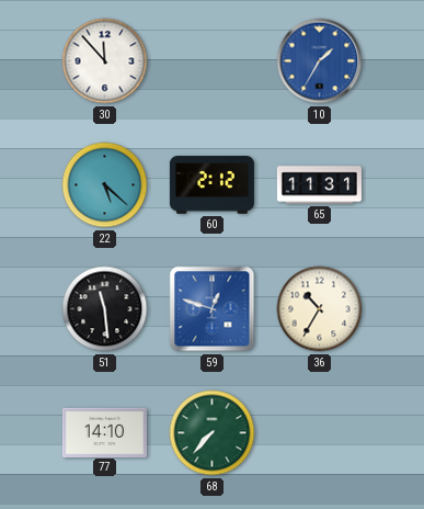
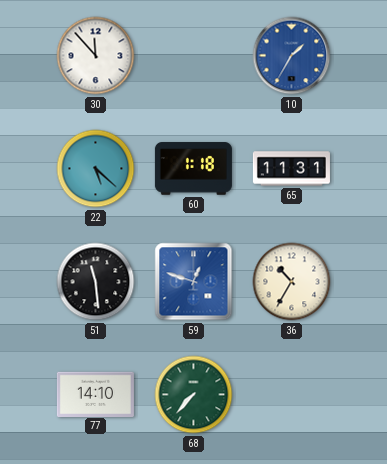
60: 2:12 -> 1:18 (193, 169)
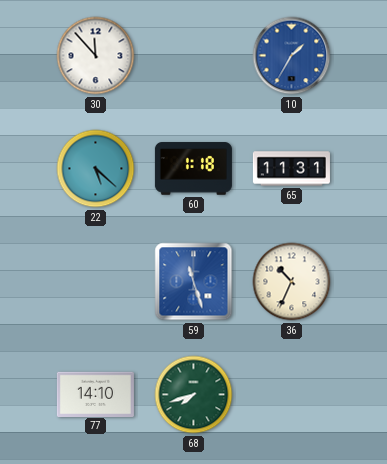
51: 11:29 -> none (96, 282)
59: 12:48 -> 11:27 (194, 282)
36: 10:35 -> 10:34 (292, 282)
68: 7:37 -> 7:42 (194, 395)
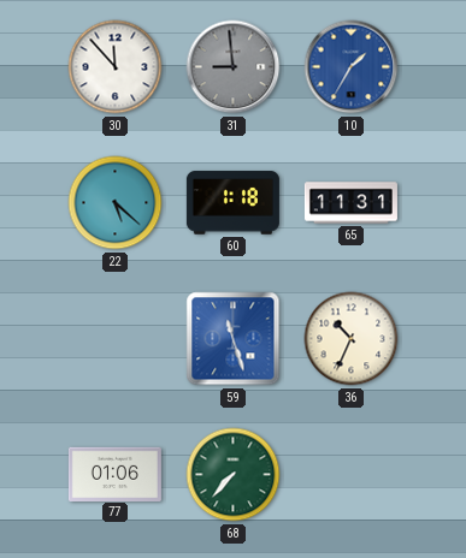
31: none -> 8:59 (234, 67)
77: 14:10 -> 01:06 (114, 474)
68: 7:42 -> 7:37 (234, 475)
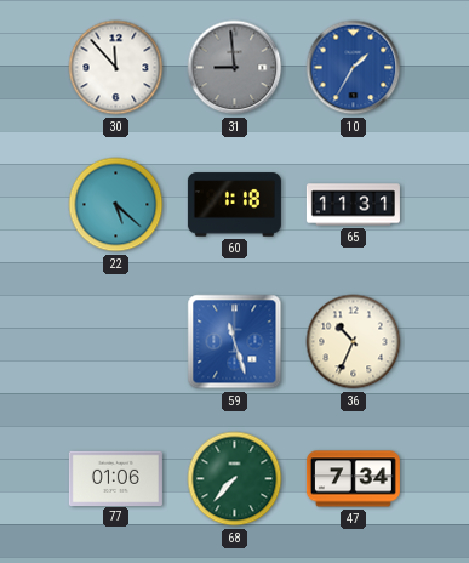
47: none -> 7:34 (353, 479)
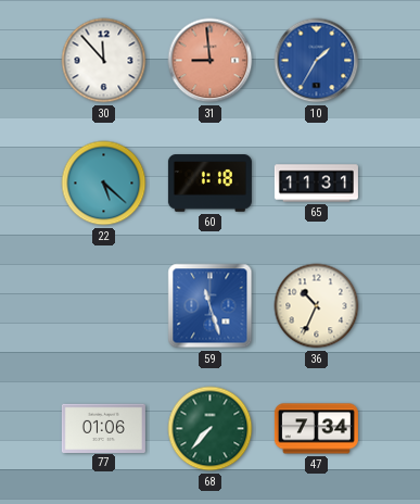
31 dial: grey -> salmon (211, 61)
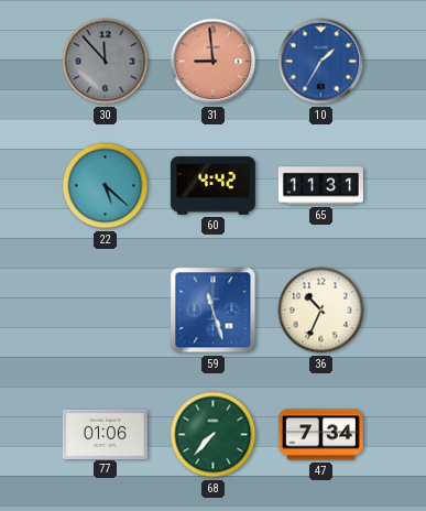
30 dial: white -> grey (106, 62)
60: 1:18 -> 4:42 (212, 186)
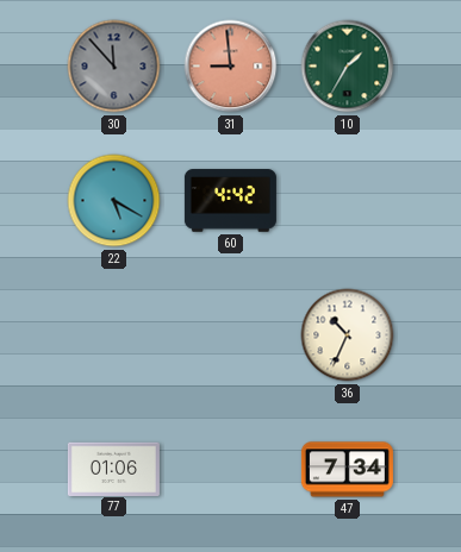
10 dial: blue -> green (348, 67)
22: 5:22 -> 5:20 (114, 201)
65: 11:31 -> none (320, 186)
59: 11:27 -> none (214, 311)
68: 7:37 -> none (214, 435)
